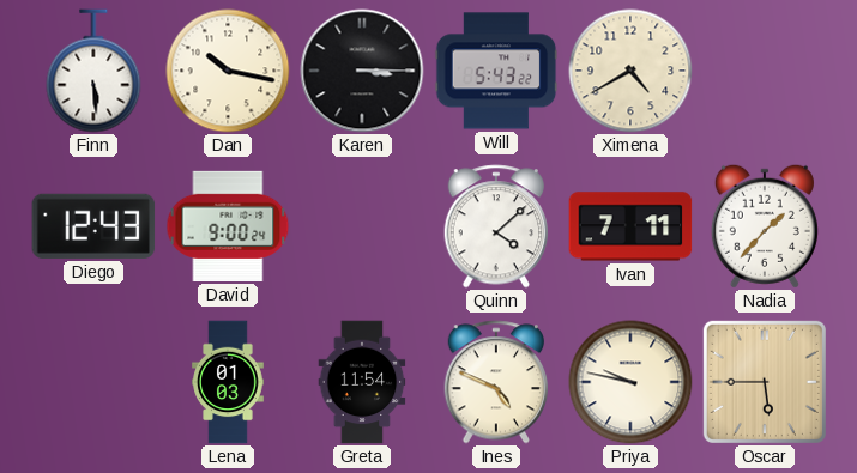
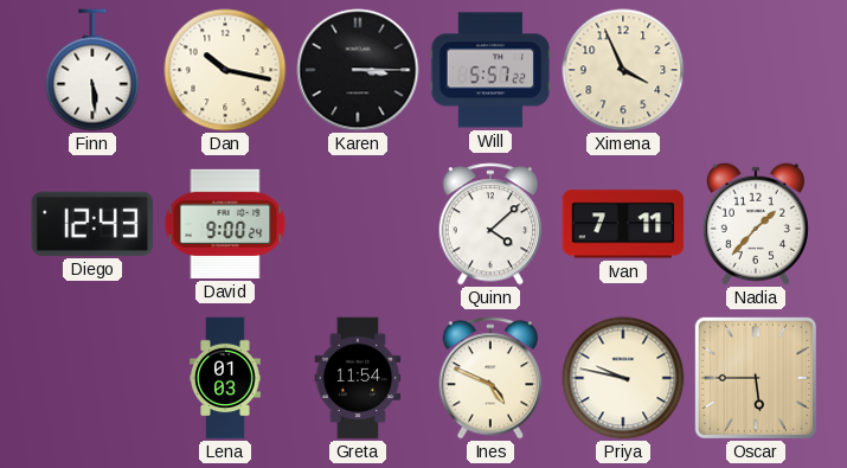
Will: 5:43 -> 5:57 (490, 70)
Ximena: 4:40 -> 3:56 (623, 70)
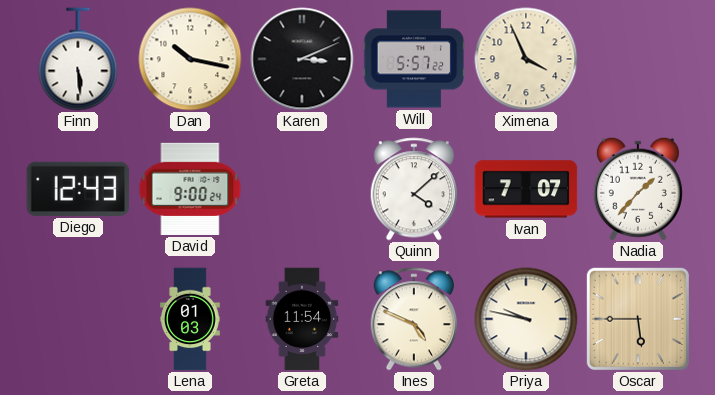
Karen: 3:15 -> 3:11 (302, 59)
Ivan: 7:11 -> 7:07 (526, 189)
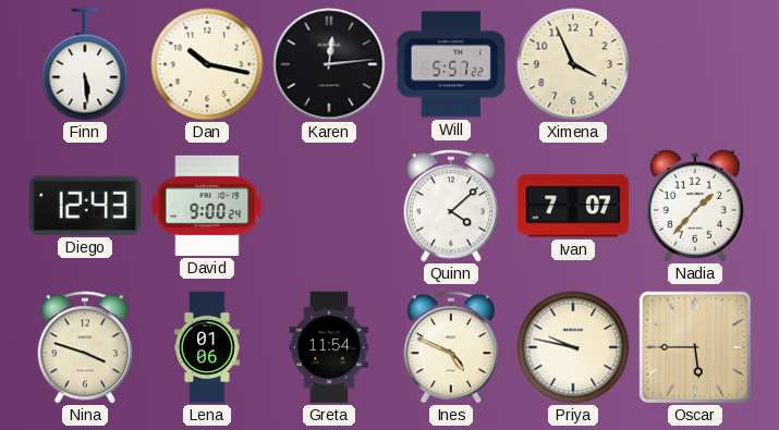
Karen: 3:11 -> 12:14 (329, 64)
Nina: none -> 3:48 (85, 347)
Lena: 01:03 -> 01:06 (207, 347)
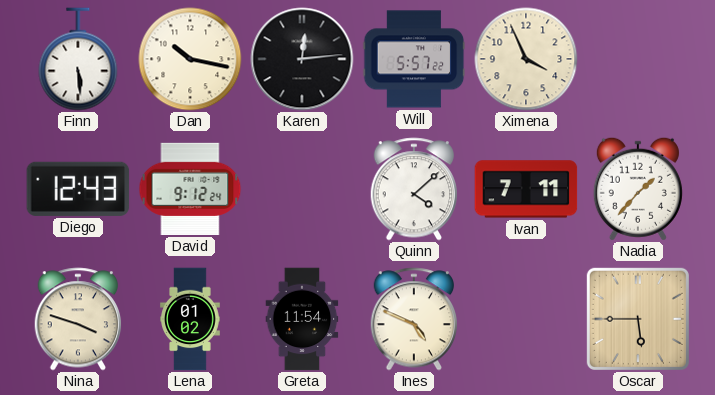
David: 9:00 -> 9:12 (190, 189)
Ivan: 7:07 -> 7:11 (526, 189)
Lena: 01:06 -> 01:02 (190, 319)
Priya: 9:47 -> none (573, 347)
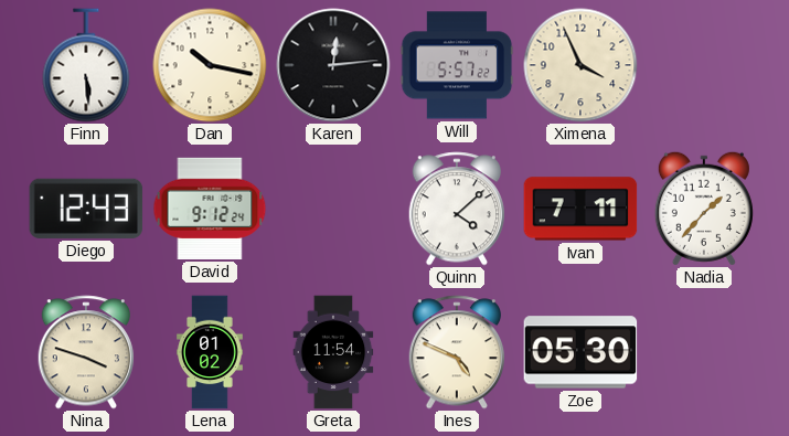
Zoe: none -> 05:30 (580, 352)
Oscar: 5:45 -> none (638, 319)
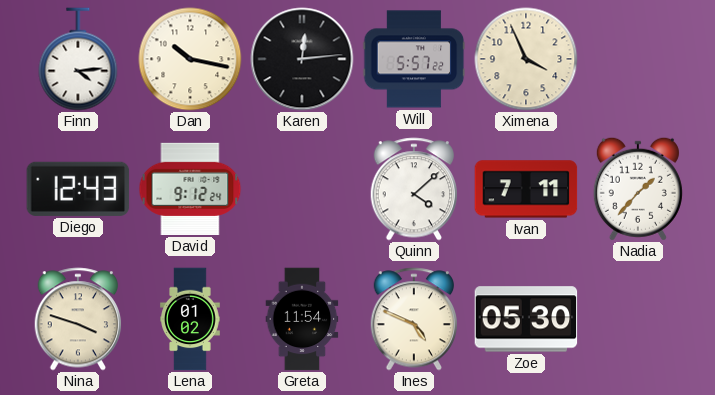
Finn: 5:29 -> 4:14 (78, 59)
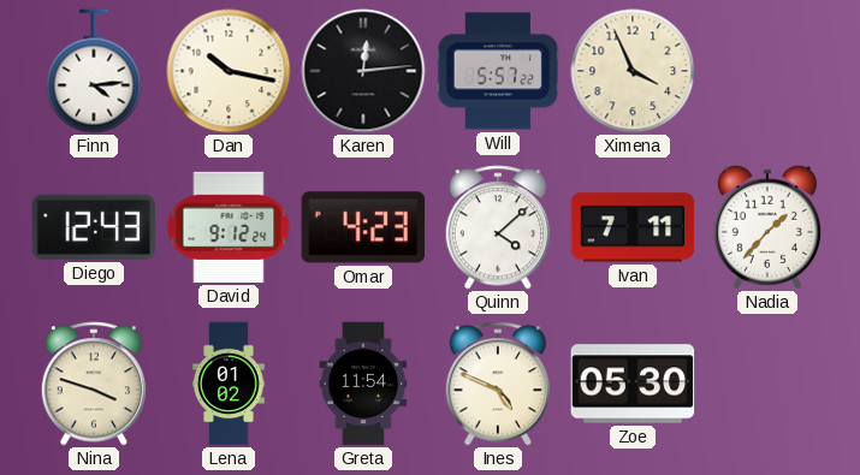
Omar: none -> 4:23 (363, 227)
